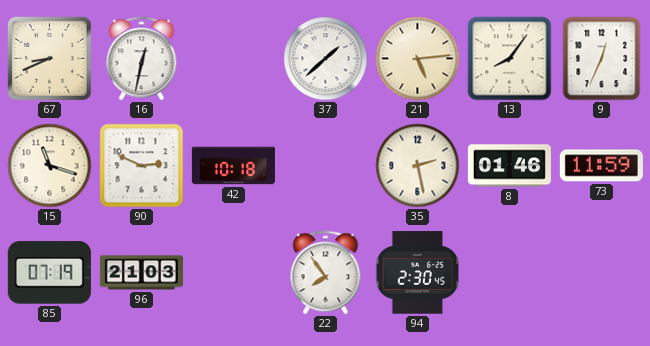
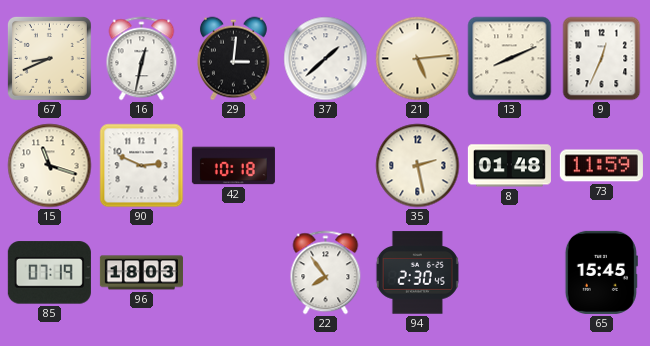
29: none -> 3:01 (233, 59)
13: 8:06 -> 8:11 (510, 59)
8: 01:46 -> 01:48 (509, 166)
96: 21:03 -> 18:03 (141, 273)
65: none -> 15:45 (601, 272)
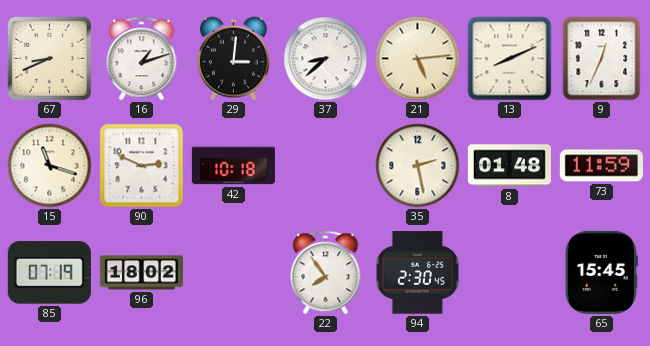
16: 12:32 -> 1:12 (142, 59)
37: 1:38 -> 8:38 (326, 59)
96: 18:03 -> 18:02 (141, 273)
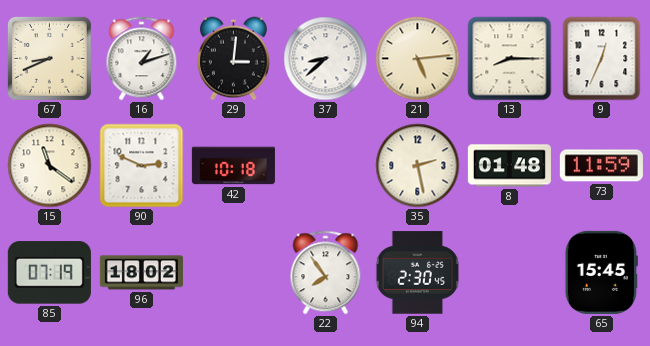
13: 8:11 -> 8:15 (510, 59)
15: 11:18 -> 11:21 (50, 166)
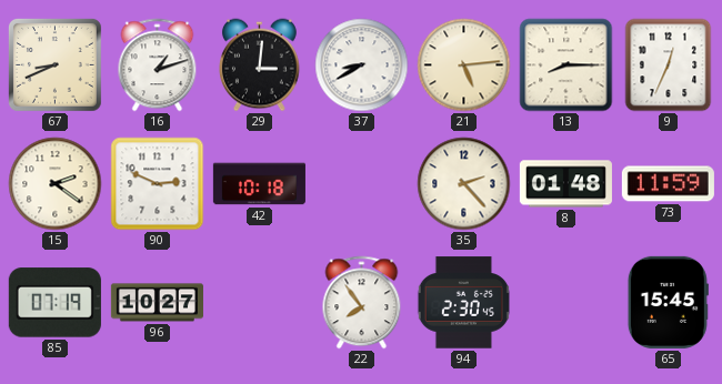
37: 8:38 -> 8:40 (362, 65)
15: 11:21 -> 2:21 (56, 184)
35: 2:28 -> 2:23 (464, 184)
96: 18:02 -> 10:27 (157, 303)
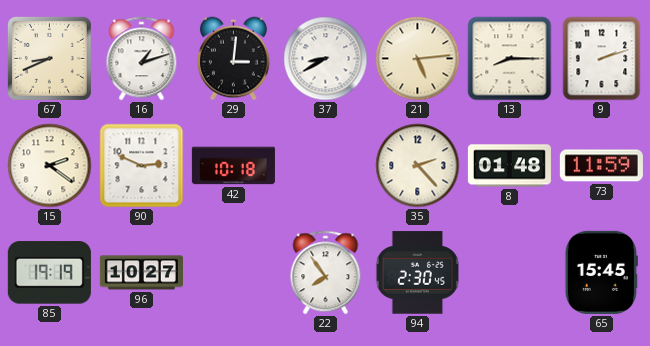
9: 12:34 -> 2:12 (602, 59)
85: 07:19 -> 19:19 (49, 273)
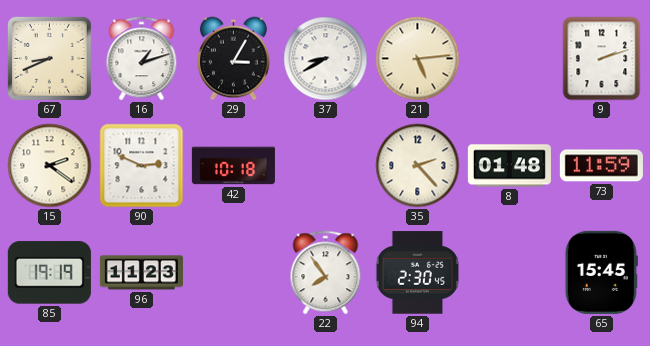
29: 3:01 -> 3:05 (233, 59)
13: 8:15 -> none (510, 59)
96: 10:27 -> 11:23 (141, 273)
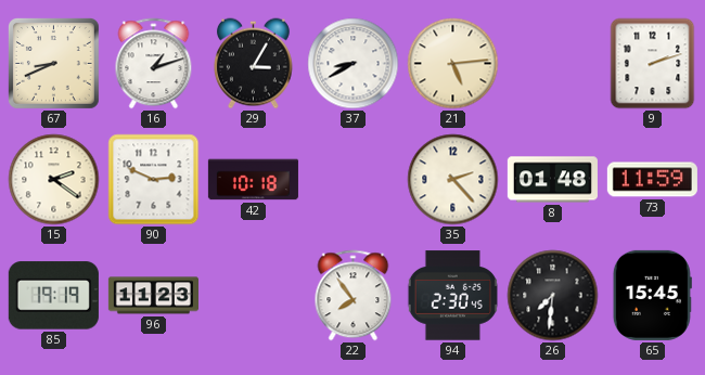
26: none -> 7:31 (553, 296)
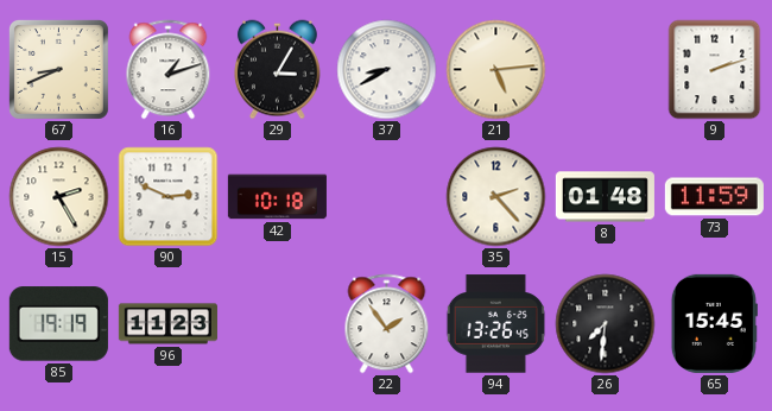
15: 2:21 -> 2:25 (59, 197)
22: 7:54 -> 1:54 (387, 324)
94: 2:30 -> 13:26 (495, 324)
